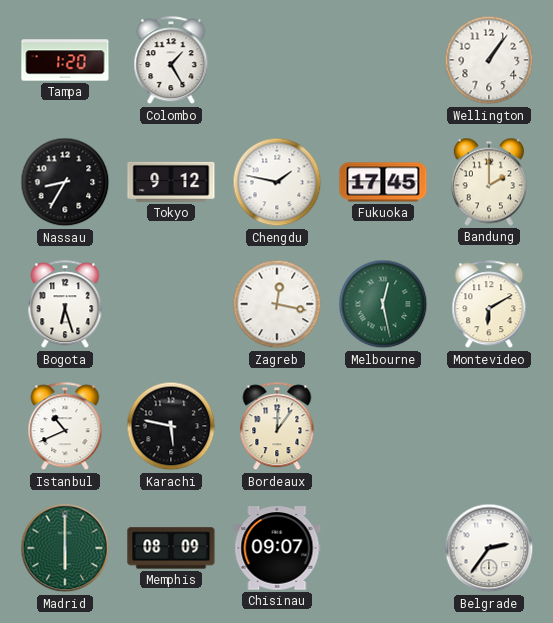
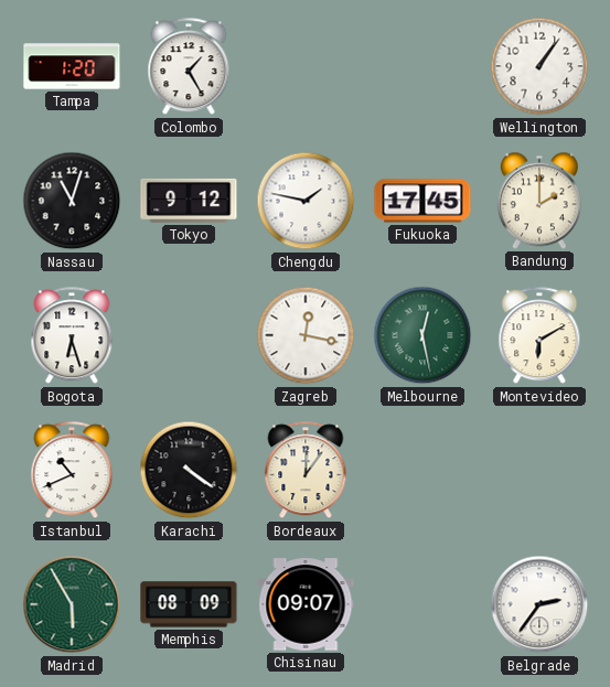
Nassau: 8:35 -> 11:03 (72, 201)
Karachi: 5:47 -> 4:21 (189, 470)
Madrid: 6:00 -> 5:55 (72, 604)
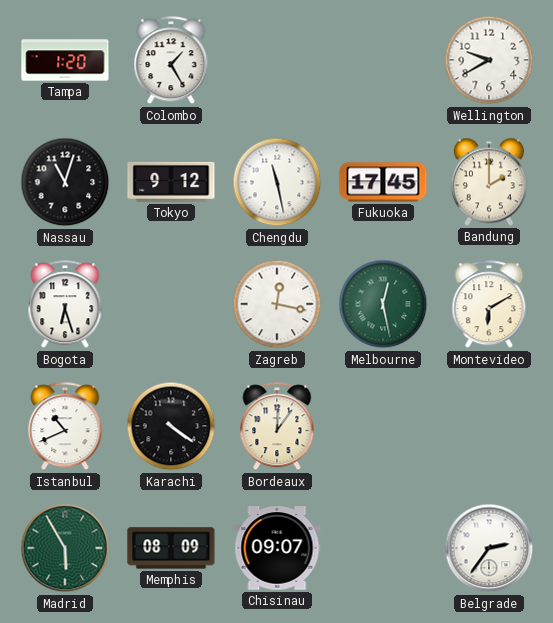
Wellington: 1:06 -> 9:40 (489, 60)
Chengdu: 1:47 -> 11:28 (277, 182)
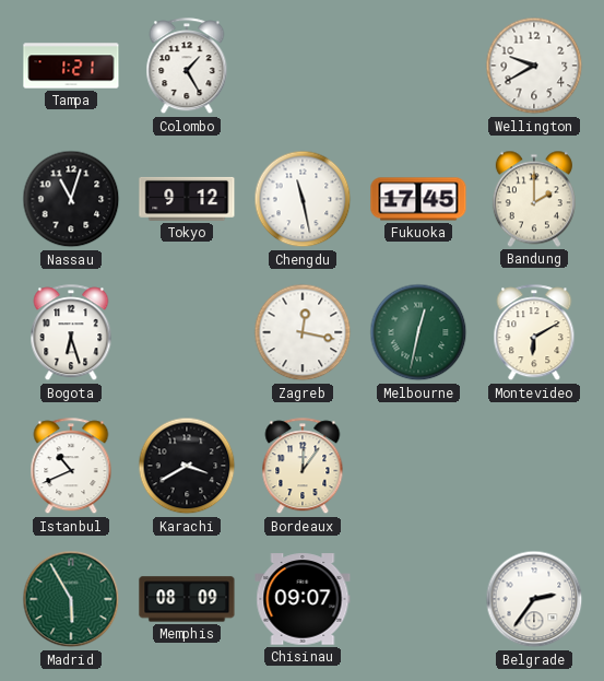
Tampa: 1:20 -> 1:21 (71, 66)
Melbourne: 12:28 -> 12:32 (418, 332)
Karachi: 4:21 -> 3:40 (187, 466)
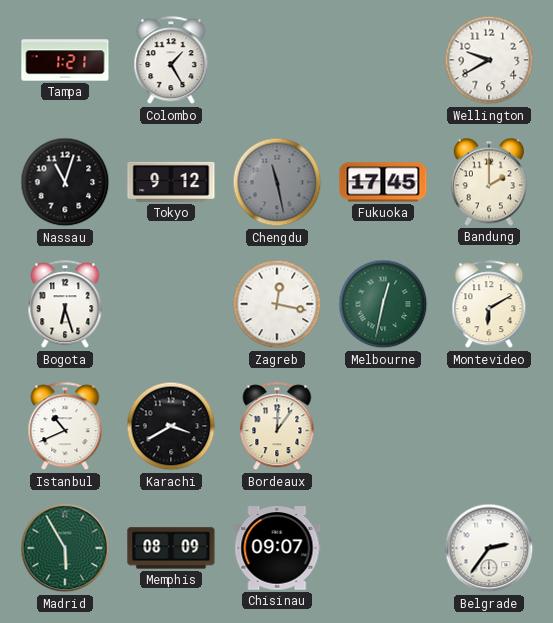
Chengdu dial: white -> grey (277, 182)
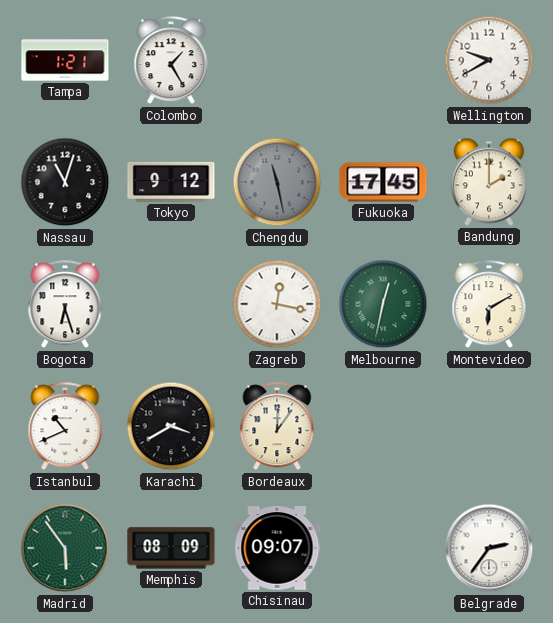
Madrid: 5:55 -> 5:54 (65, 548)
